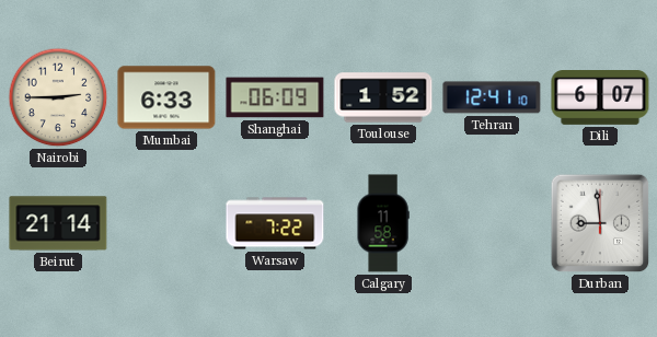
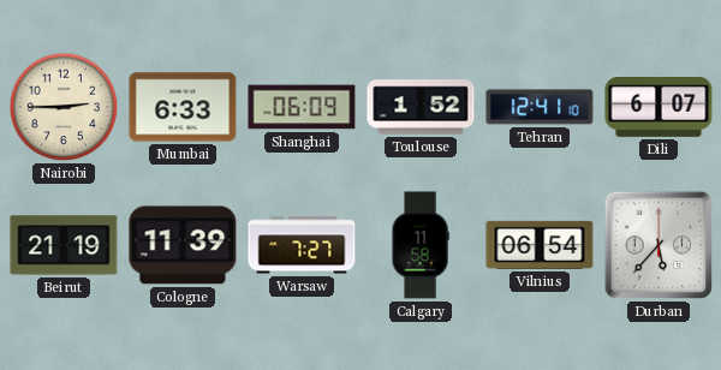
Beirut: 21:14 -> 21:19 (64, 245)
Cologne: none -> 11:39 (183, 245)
Warsaw: 7:22 -> 7:27 (302, 245)
Vilnius: none -> 06:54 (540, 245)
Durban: 8:59 -> 5:37 (659, 245)
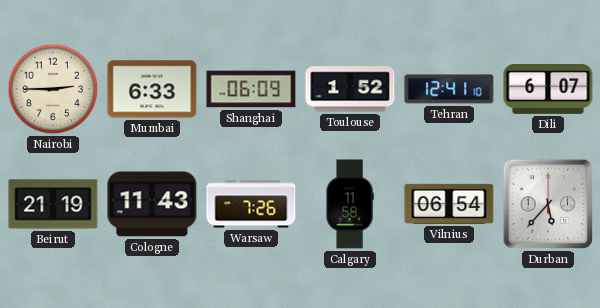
Cologne: 11:39 -> 11:43 (152, 204)
Warsaw: 7:27 -> 7:26 (251, 204)
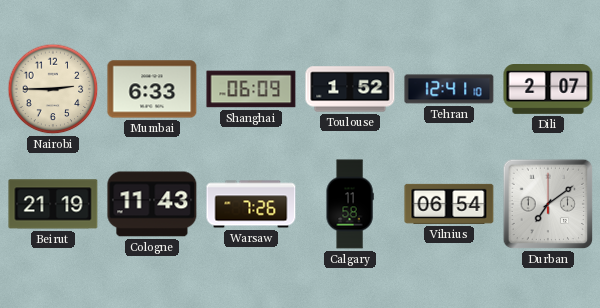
Dili: 6:07 -> 2:07 (548, 90)
Durban: 5:37 -> 7:09 (548, 204)
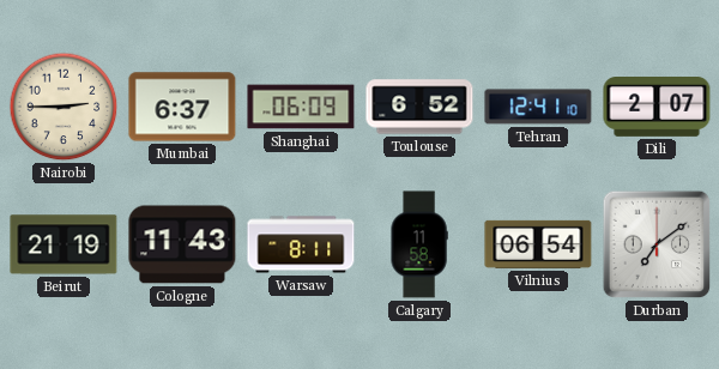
Mumbai: 6:33 -> 6:37 (182, 107)
Toulouse: 1:52 -> 6:52 (419, 107)
Warsaw: 7:26 -> 8:11 (301, 244)
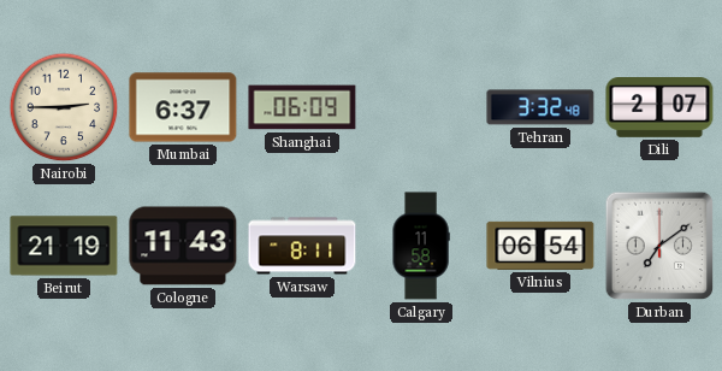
Toulouse: 6:52 -> none (419, 107)
Tehran: 12:41 -> 3:32 (540, 107)
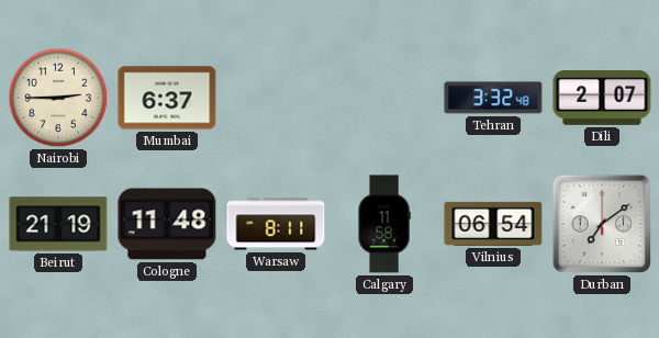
Shanghai: 06:09 -> none (302, 107)
Cologne: 11:43 -> 11:48 (167, 224)
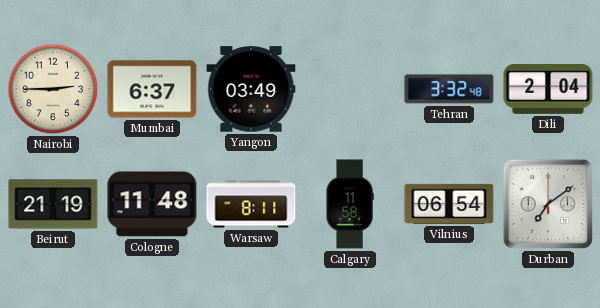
Yangon: none -> 03:49 (251, 89)
Dili: 2:07 -> 2:04 (548, 90)
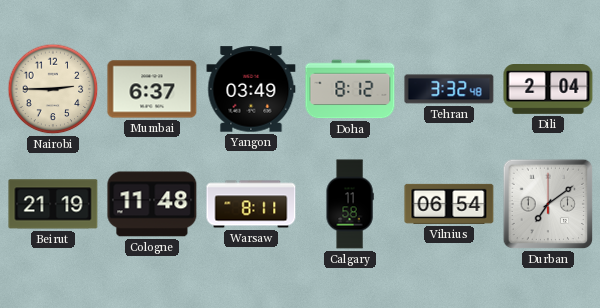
Doha: none -> 8:12 (350, 89)
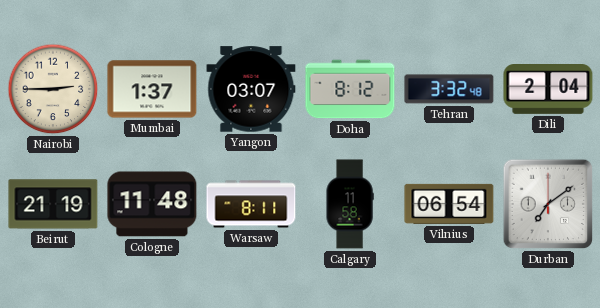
Mumbai: 6:37 -> 1:37 (152, 89)
Yangon: 03:49 -> 03:07 (251, 89)
